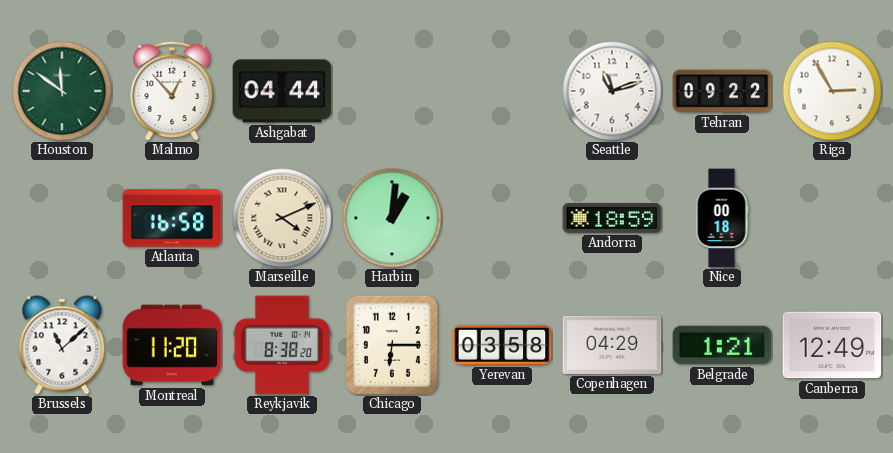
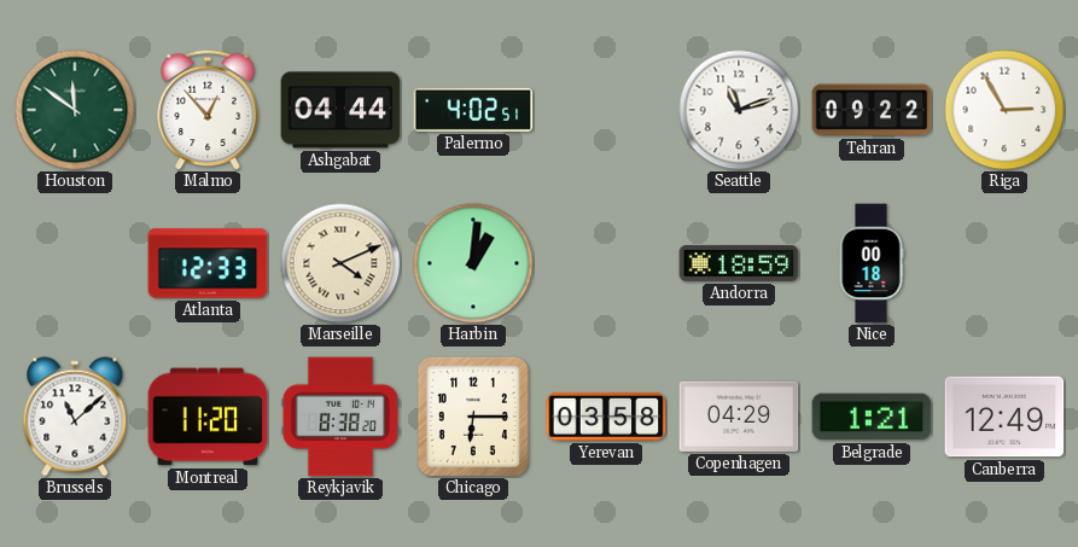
Palermo: none -> 4:02 (473, 110)
Atlanta: 16:58 -> 12:33 (208, 263)
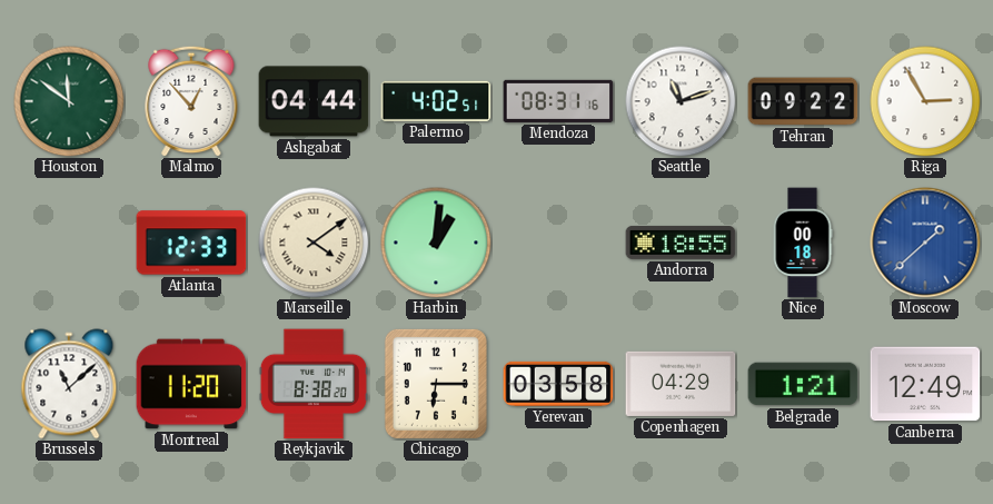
Mendoza: none -> 08:31 (558, 101)
Marseille: 4:11 -> 4:09 (314, 243)
Andorra: 18:59 -> 18:55 (681, 243)
Moscow: none -> 1:38 (925, 243)
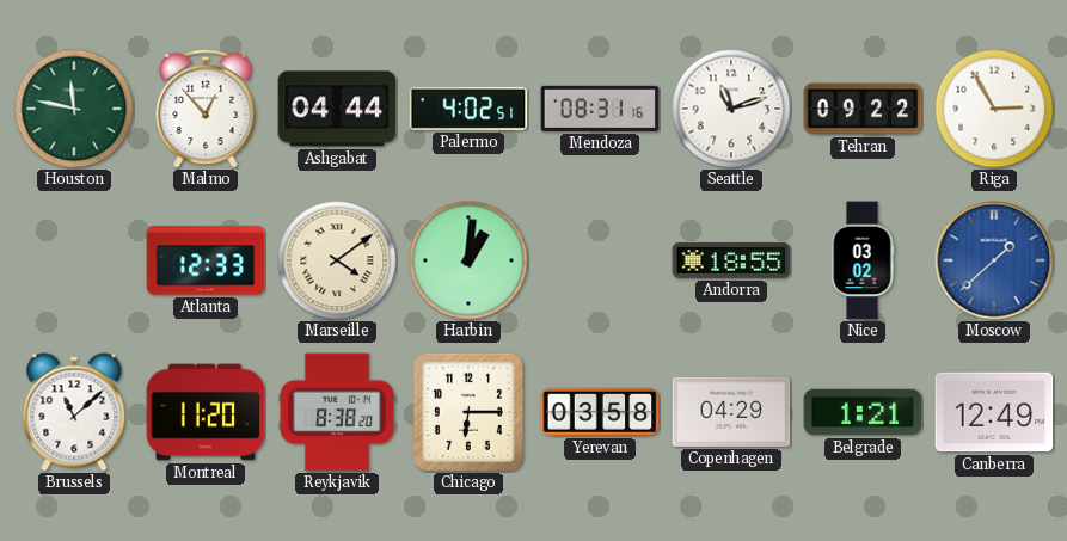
Houston: 11:51 -> 11:47 (74, 109)
Nice: 00:18 -> 03:02 (863, 260)
